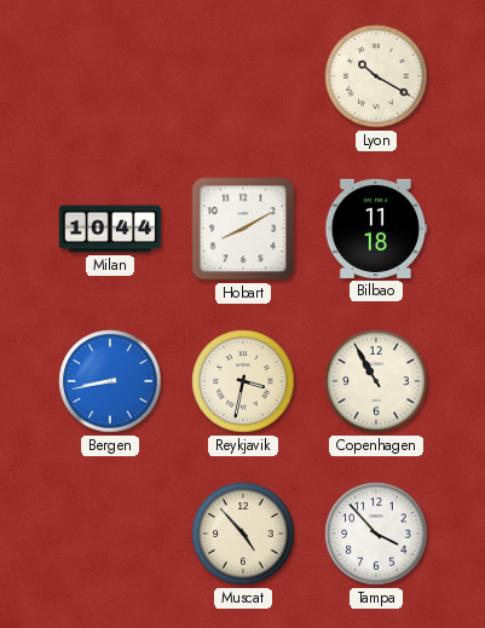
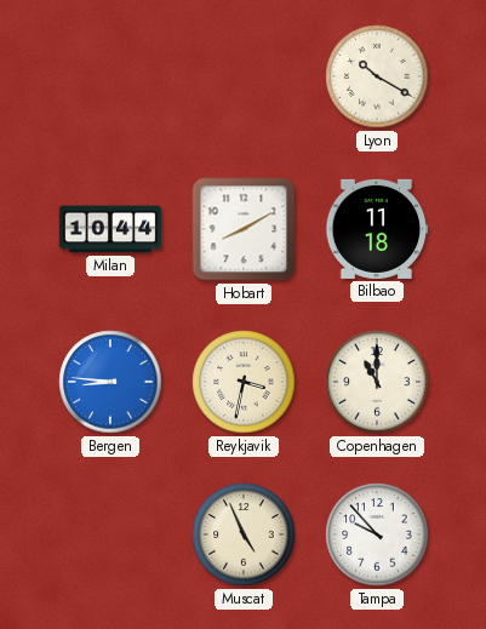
Bergen: 8:43 -> 8:46 (110, 382)
Copenhagen: 10:55 -> 11:00 (377, 382)
Muscat: 4:53 -> 4:56 (244, 534)
Tampa: 3:53 -> 9:53 (377, 534)
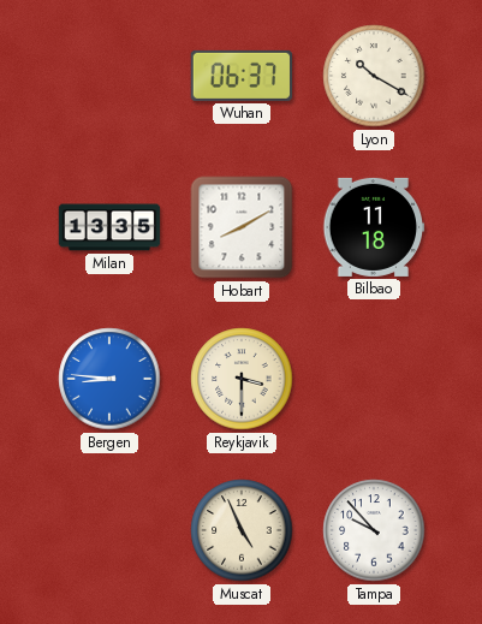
Wuhan: none -> 06:37 (242, 76)
Milan: 10:44 -> 13:35 (109, 227)
Reykjavik: 3:32 -> 3:30 (242, 379)
Copenhagen: 11:00 -> none (377, 382)
